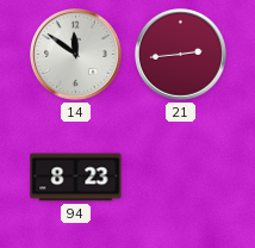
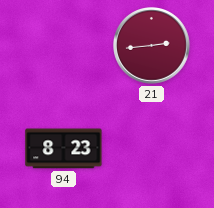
14: 11:51 -> none (76, 55)
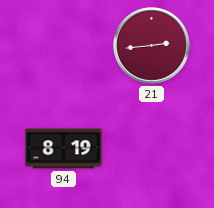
94: 8:23 -> 8:19 (64, 149)
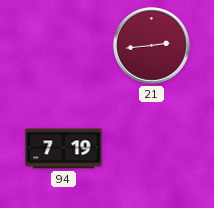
94: 8:19 -> 7:19 (64, 149)
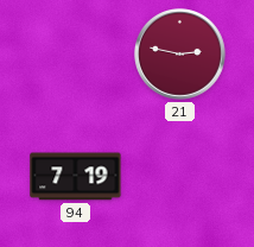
21: 2:44 -> 2:47 (180, 55)
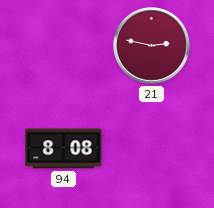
94: 7:19 -> 8:08 (64, 149)
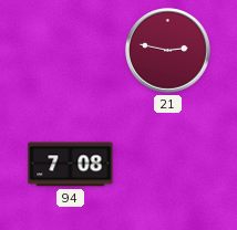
94: 8:08 -> 7:08 (71, 165)
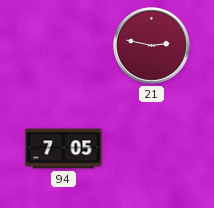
94: 7:08 -> 7:05 (64, 149)
